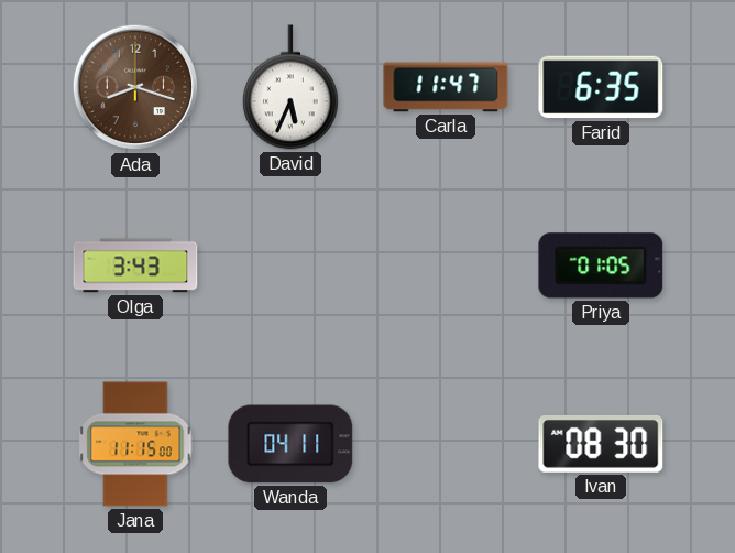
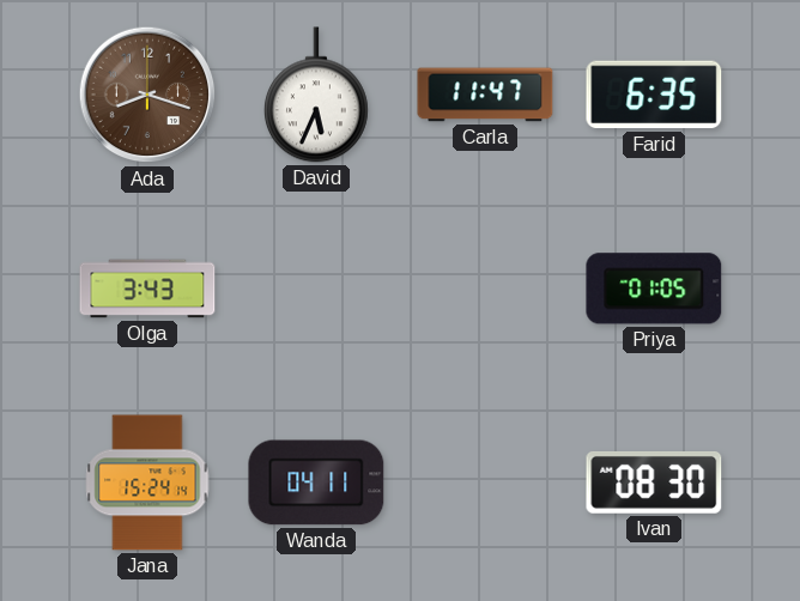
Jana: 11:15 -> 15:24 (147, 482)
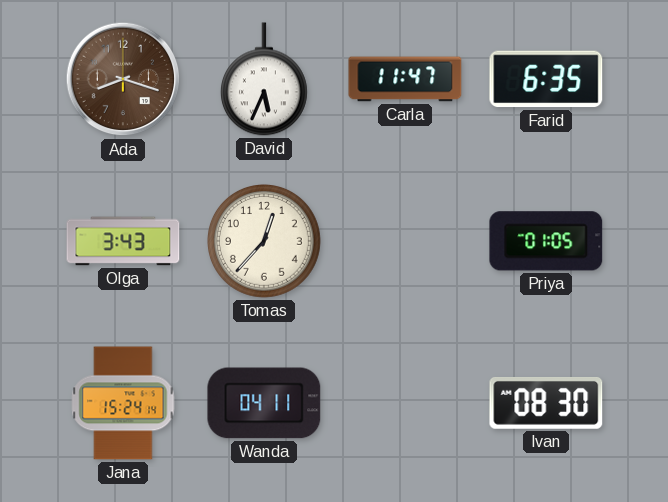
Tomas: none -> 12:37 (265, 242)
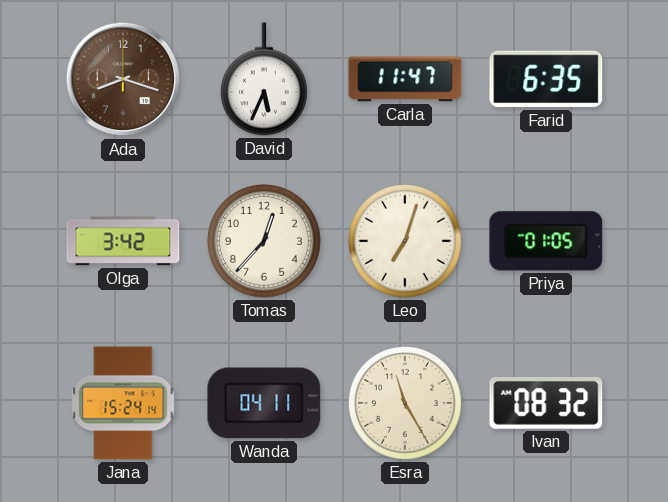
Olga: 3:43 -> 3:42 (123, 241)
Leo: none -> 7:03 (406, 242)
Esra: none -> 11:25 (406, 404)
Ivan: 08:30 -> 08:32 (546, 403)
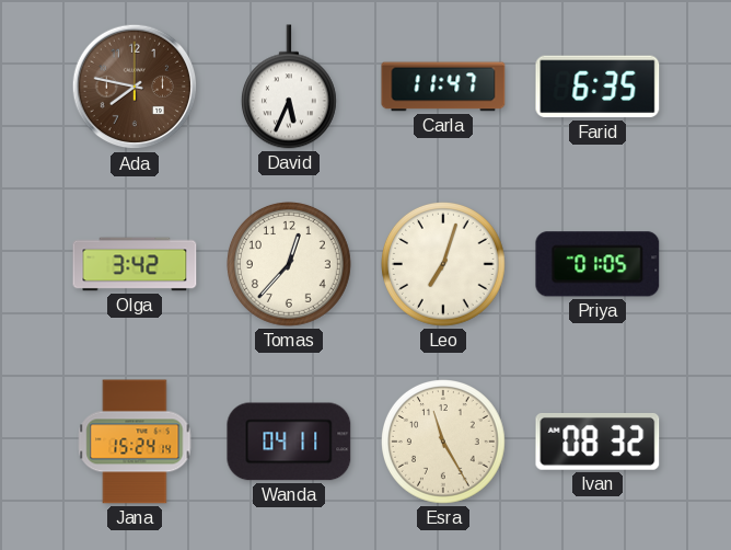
Ada: 8:18 -> 7:47 (135, 87)
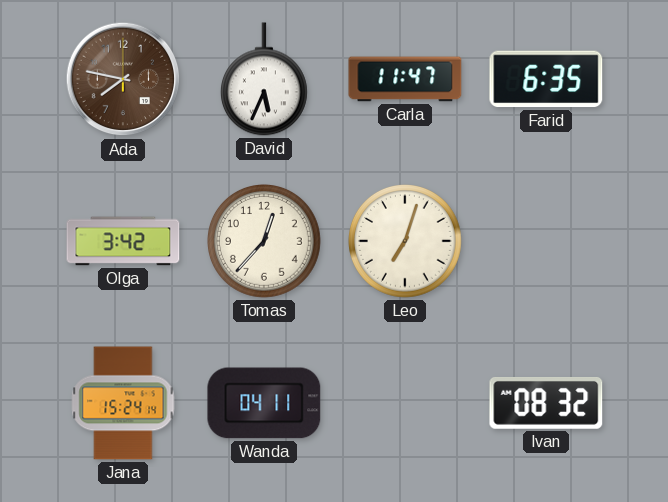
Priya: 01:05 -> none (597, 264)
Esra: 11:25 -> none (444, 443)
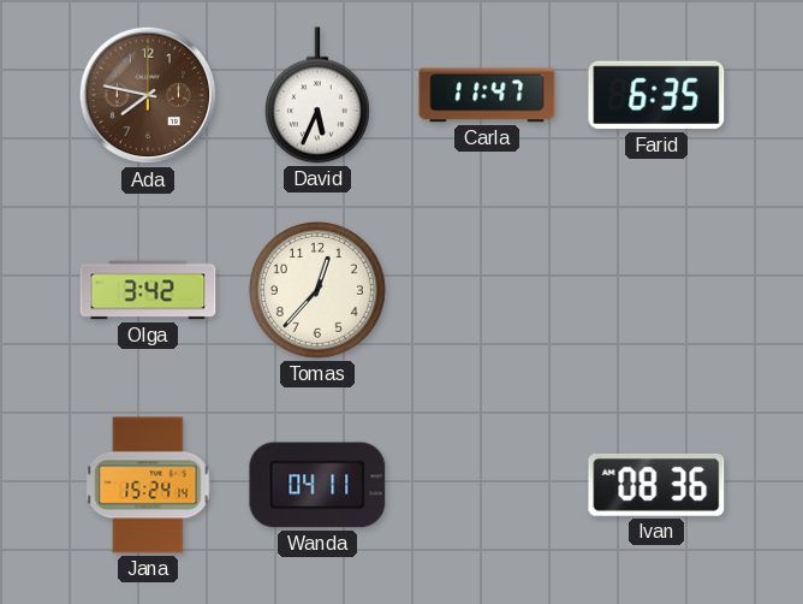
Leo: 7:03 -> none (406, 242)
Ivan: 08:32 -> 08:36 (656, 485)
